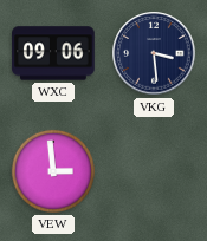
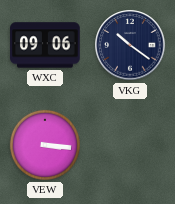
VKG: 3:29 -> 10:21 (130, 45)
VEW: 2:59 -> 3:16 (45, 145)
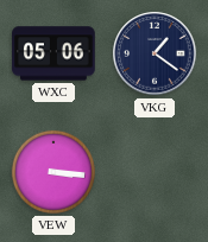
WXC: 09:06 -> 05:06 (53, 53)
VKG: 10:21 -> 1:21 (155, 53)
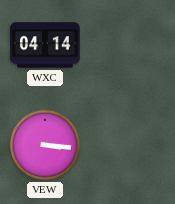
WXC: 05:06 -> 04:14 (45, 45)
VKG: 1:21 -> none (155, 53)
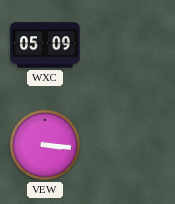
WXC: 04:14 -> 05:09 (45, 45)
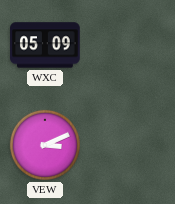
VEW: 3:16 -> 3:11 (45, 145)
